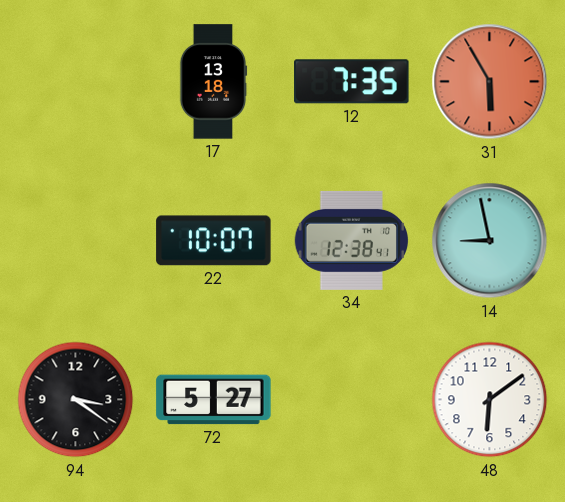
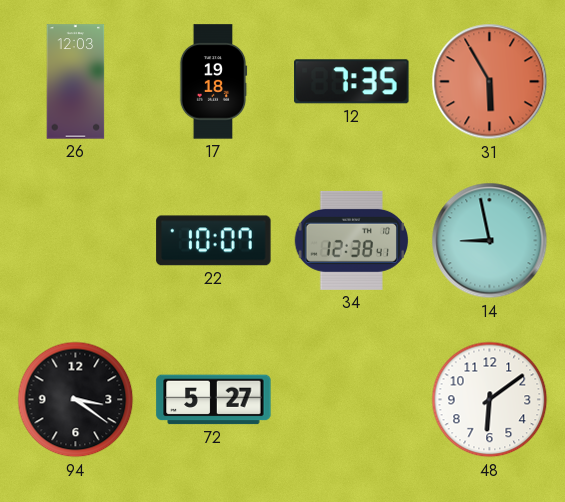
26: none -> 12:03 (76, 82)
17: 13:18 -> 19:18 (213, 82)
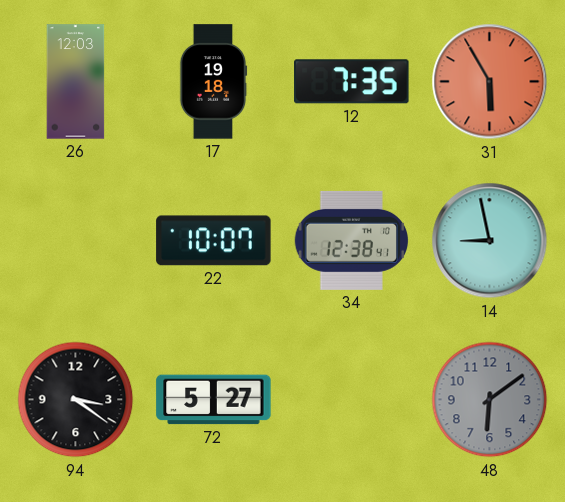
48 dial: white -> grey (490, 400)
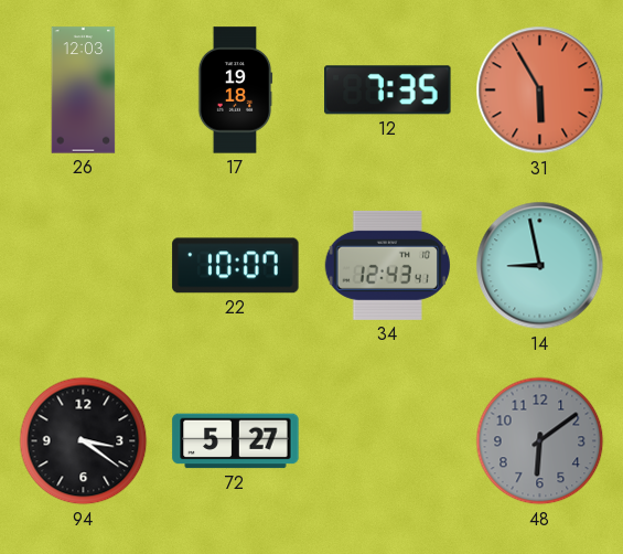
34: 12:38 -> 12:43 (387, 265)
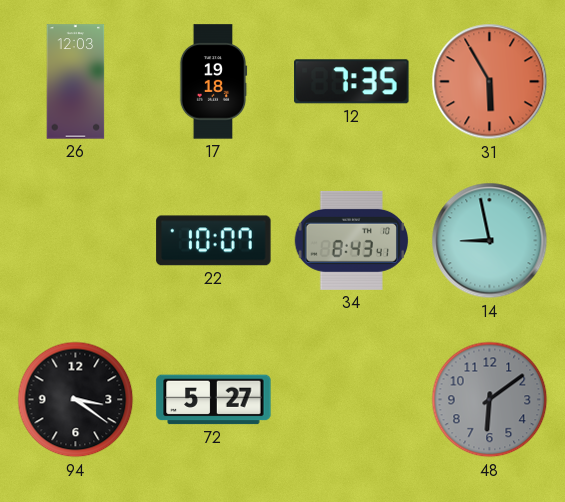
34: 12:43 -> 8:43 (351, 240)
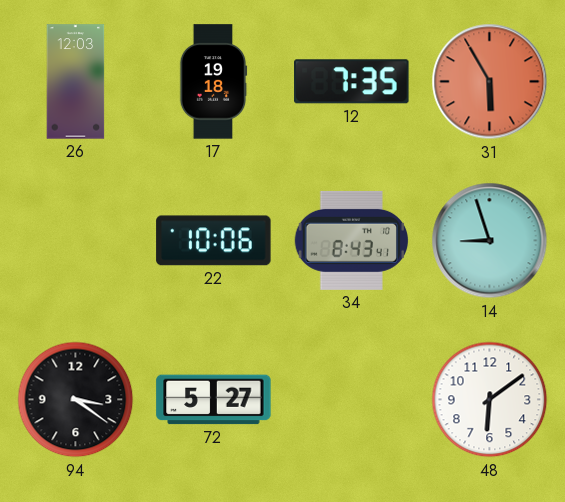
22: 10:07 -> 10:06 (214, 241)
14: 8:58 -> 8:57 (490, 241)
48 dial: grey -> white (490, 400)
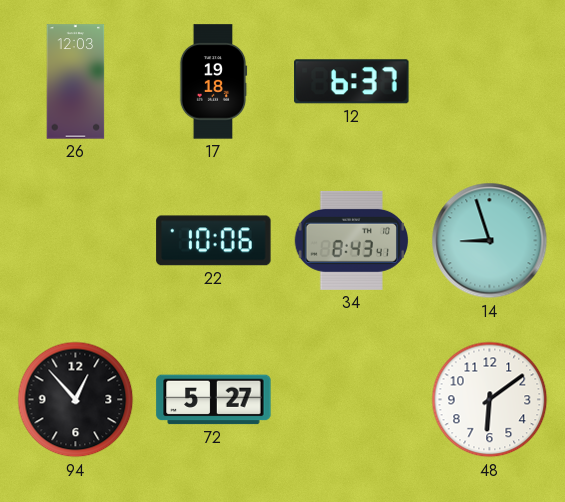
12: 7:35 -> 6:37 (352, 82)
31: 5:55 -> none (490, 82)
94: 3:21 -> 12:53 (76, 400)
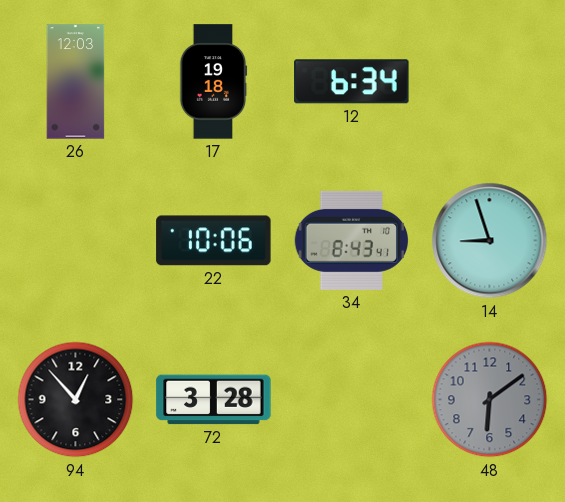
12: 6:37 -> 6:34 (352, 82)
72: 5:27 -> 3:28 (214, 400)
48 dial: white -> grey (490, 400)
